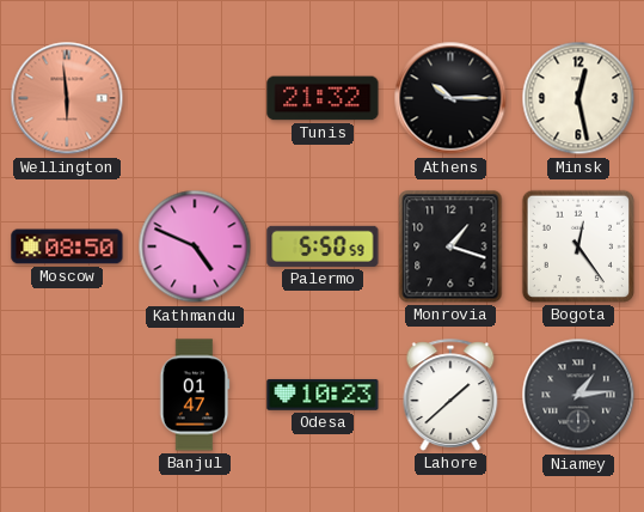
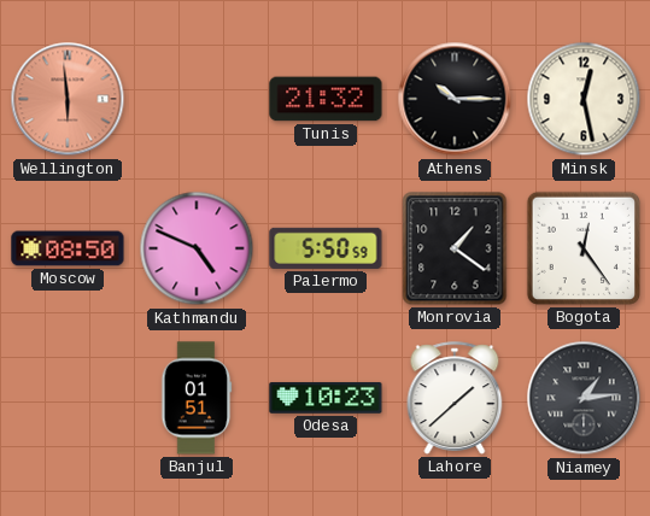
Monrovia: 1:18 -> 1:21 (455, 248)
Banjul: 01:47 -> 01:51 (197, 398)
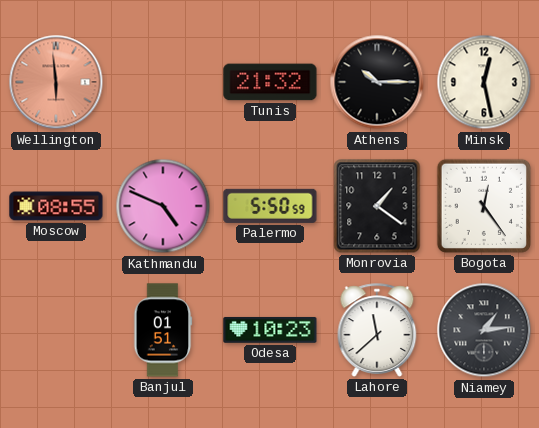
Moscow: 08:50 -> 08:55 (56, 206)
Lahore: 1:38 -> 11:38 (377, 330)
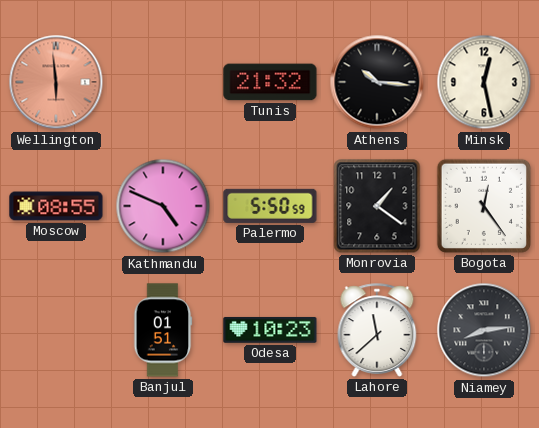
Athens: 10:15 -> 10:16 (377, 82)
Niamey: 1:14 -> 8:14 (484, 330)
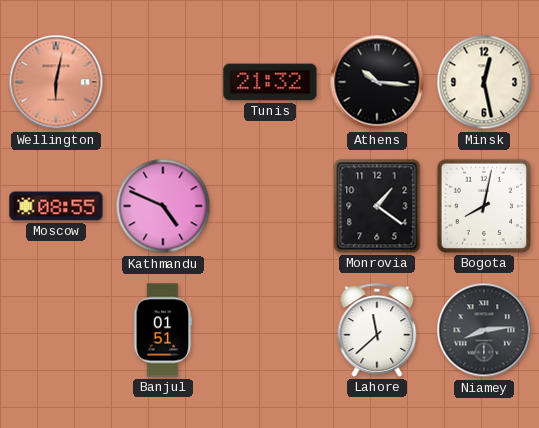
Wellington: 5:59 -> 6:02 (56, 82)
Palermo: 5:50 -> none (270, 206)
Bogota: 12:24 -> 8:02 (484, 206)
Odesa: 10:23 -> none (270, 330)
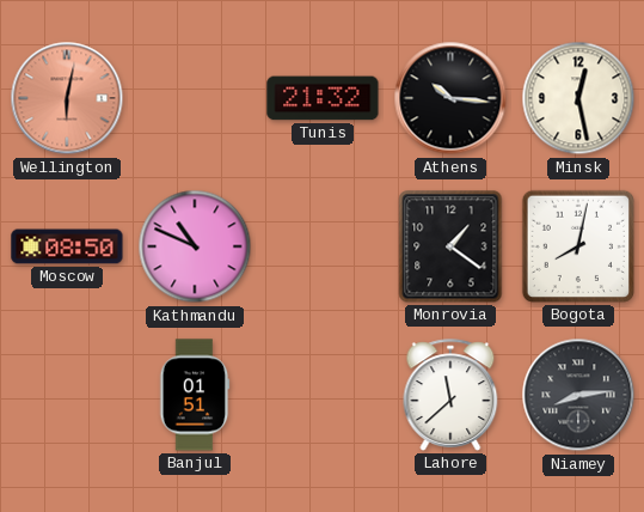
Moscow: 08:55 -> 08:50 (67, 246)
Kathmandu: 4:49 -> 10:49 (195, 246)
